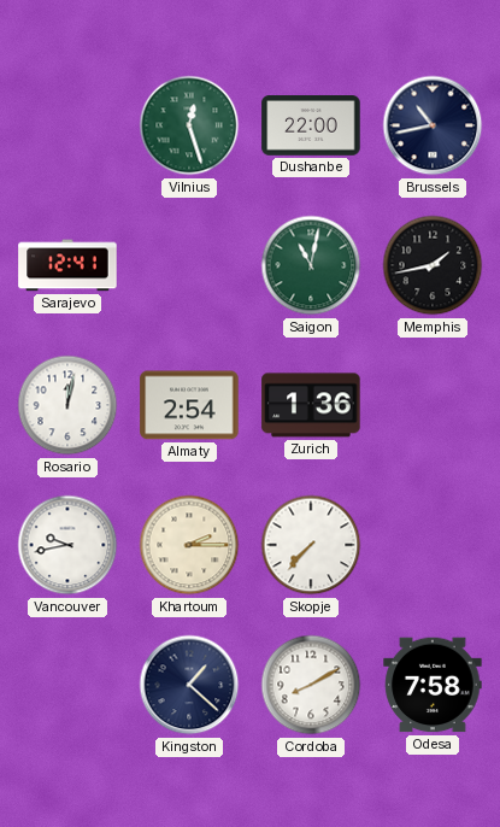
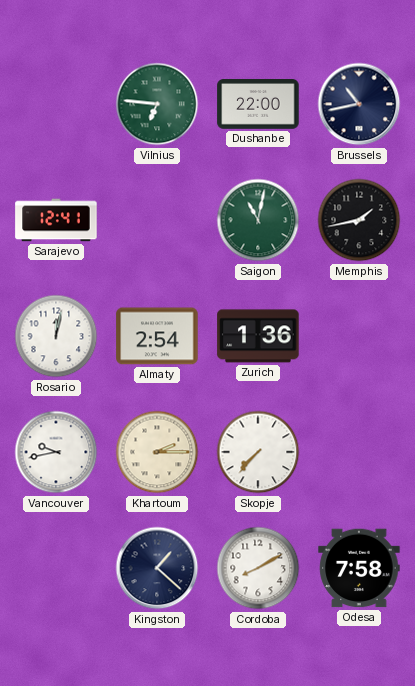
Vilnius: 12:27 -> 6:46 (157, 104)
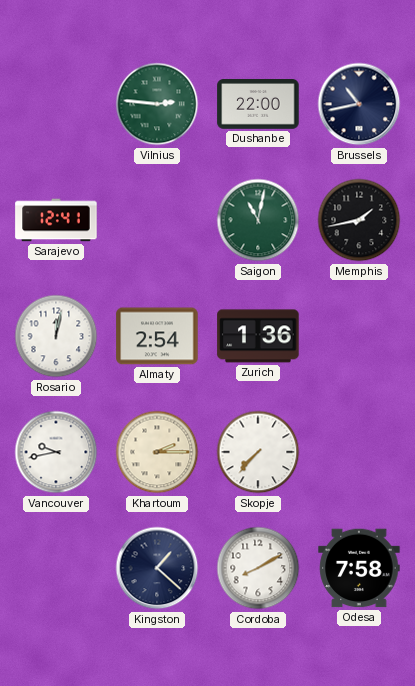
Vilnius: 6:46 -> 2:46 (157, 104)
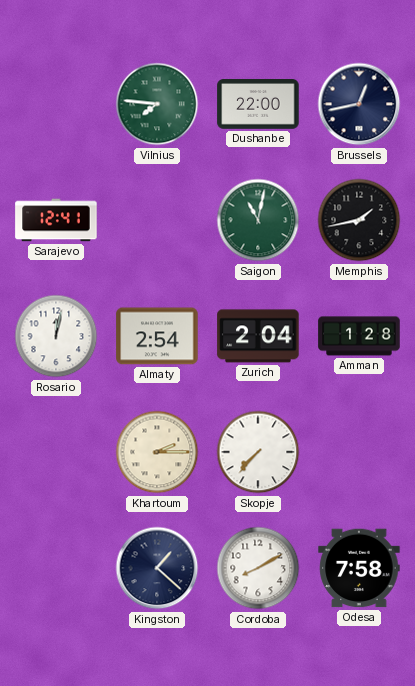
Vilnius: 2:46 -> 7:46 (157, 104)
Brussels: 10:43 -> 12:43 (359, 104)
Zurich: 1:36 -> 2:04 (258, 336)
Amman: none -> 1:28 (359, 336)
Vancouver: 9:43 -> none (56, 452)
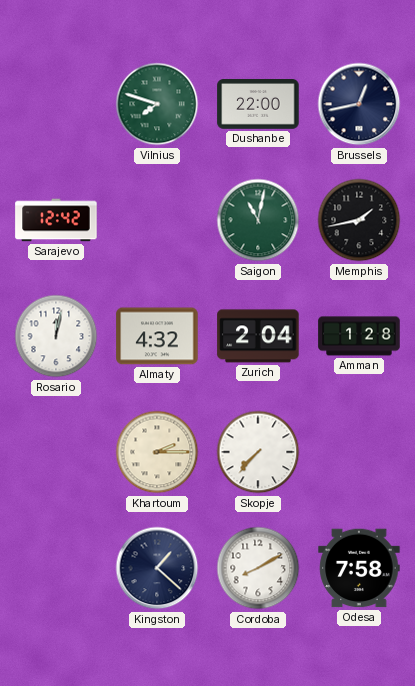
Vilnius: 7:46 -> 7:48 (157, 104)
Sarajevo: 12:41 -> 12:42 (56, 220)
Almaty: 2:54 -> 4:32 (157, 336)
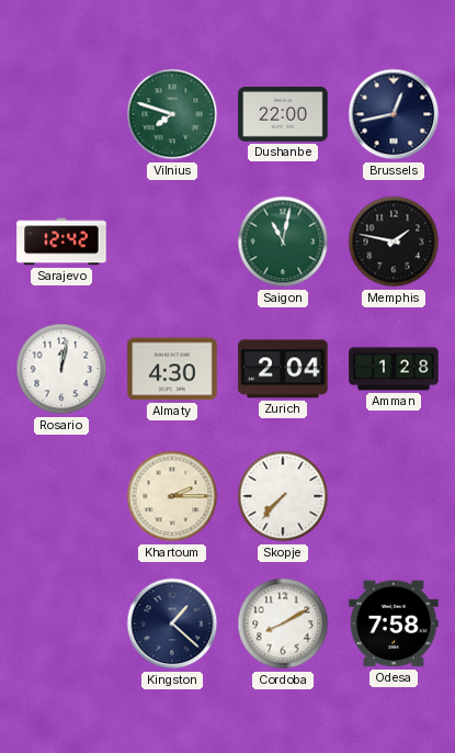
Memphis: 1:43 -> 1:47 (394, 241)
Almaty: 4:32 -> 4:30 (172, 369)
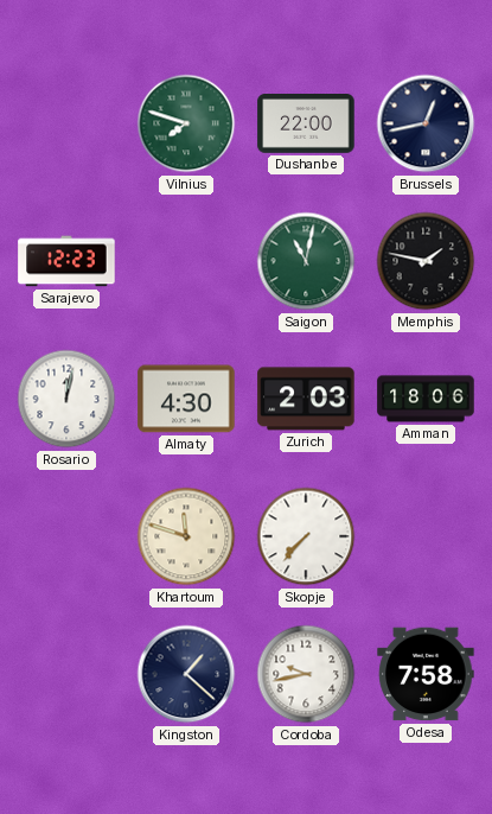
Sarajevo: 12:42 -> 12:23 (66, 261)
Zurich: 2:04 -> 2:03 (306, 399)
Amman: 1:28 -> 18:06 (426, 399)
Khartoum: 2:15 -> 11:48 (186, 536)
Cordoba: 8:10 -> 9:43 (306, 674)
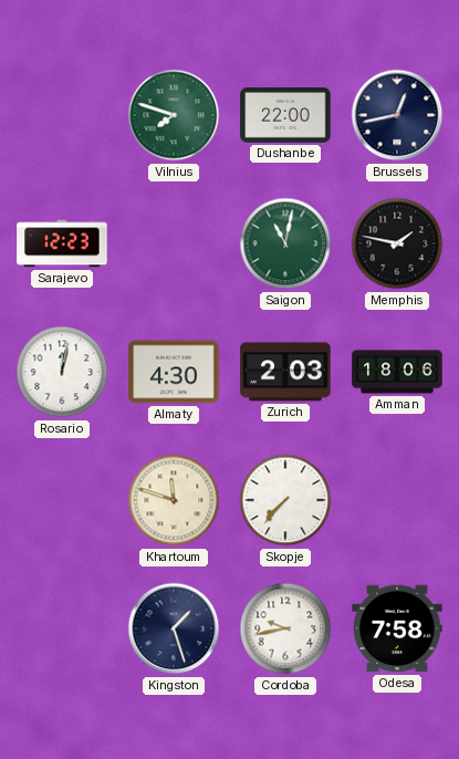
Kingston: 1:22 -> 1:27 (174, 628)
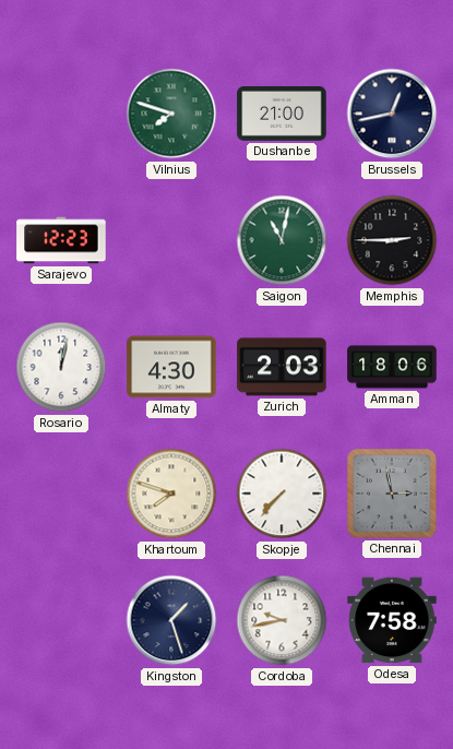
Dushanbe: 22:00 -> 21:00 (282, 115)
Memphis: 1:47 -> 2:45 (392, 240)
Khartoum: 11:48 -> 7:48 (171, 494)
Chennai: none -> 2:58 (393, 495)
